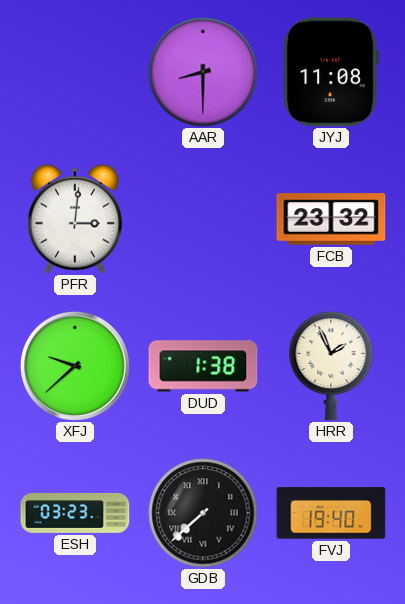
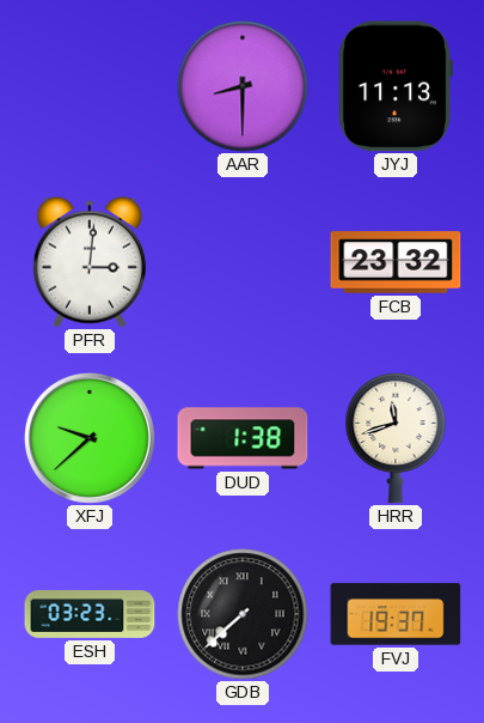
JYJ: 11:08 -> 11:13 (396, 86)
HRR: 1:56 -> 11:42 (396, 438)
FVJ: 19:40 -> 19:37 (396, 614)
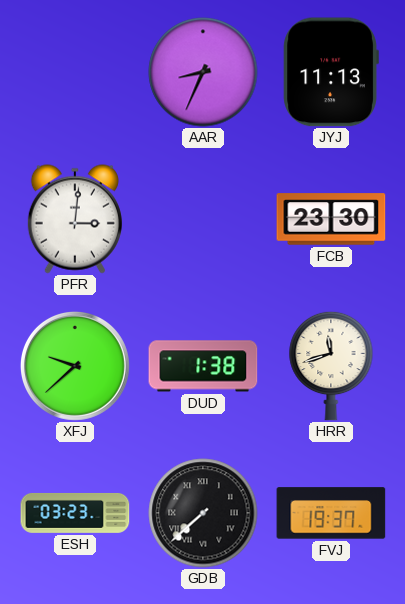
AAR: 8:30 -> 8:34 (203, 72)
FCB: 23:32 -> 23:30 (331, 219)
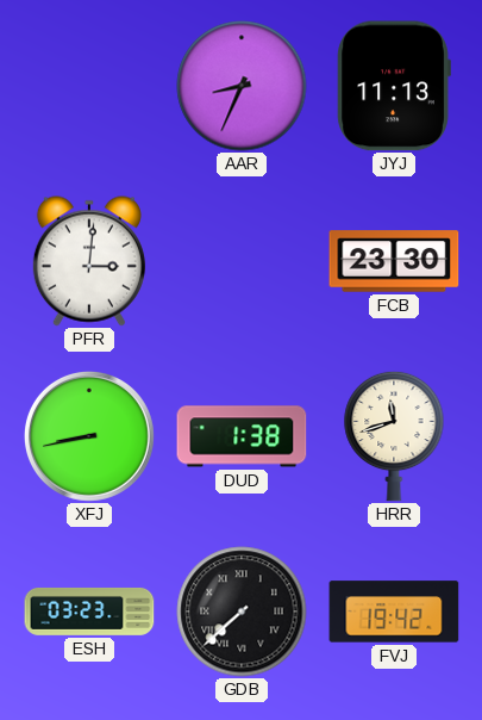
XFJ: 9:38 -> 8:43 (89, 436)
FVJ: 19:37 -> 19:42 (394, 612)
